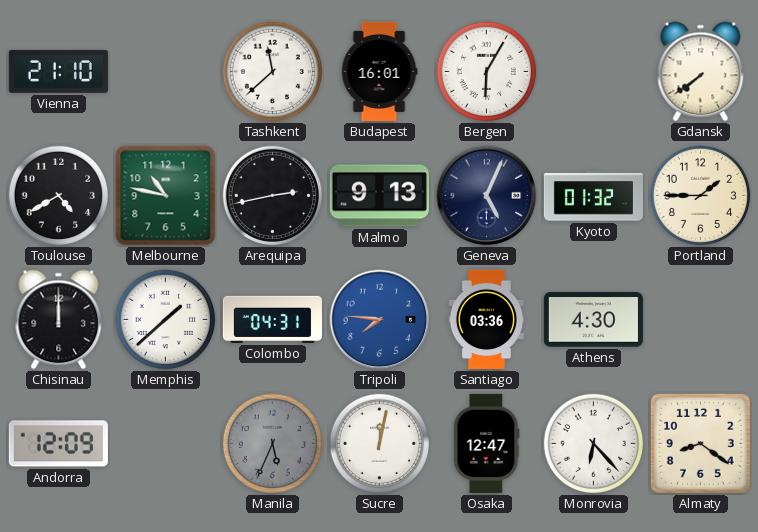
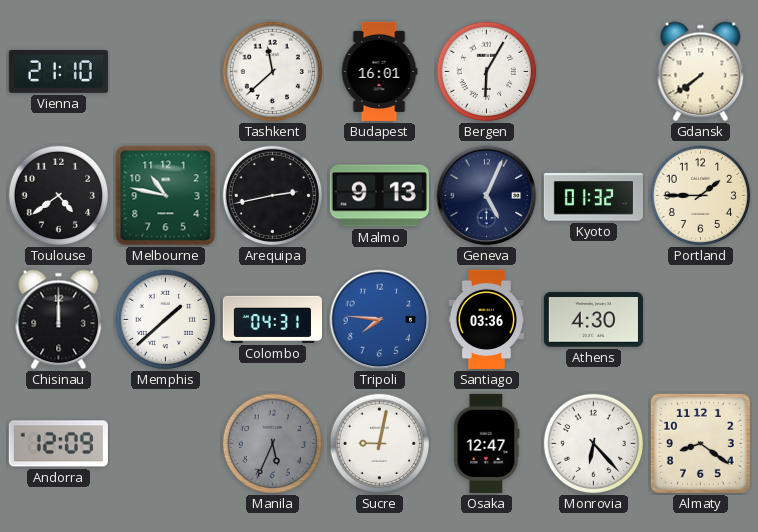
Toulouse: 4:40 -> 4:39 (59, 196)
Sucre: 12:02 -> 9:02 (380, 444)
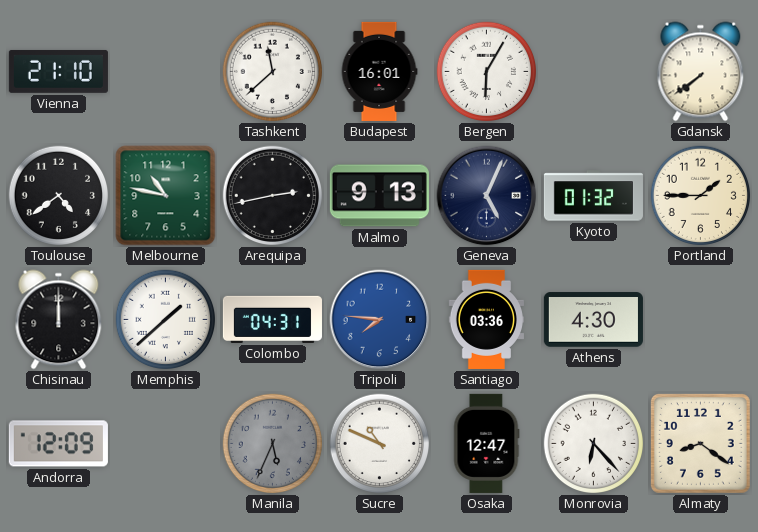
Sucre: 9:02 -> 10:49 (380, 444)
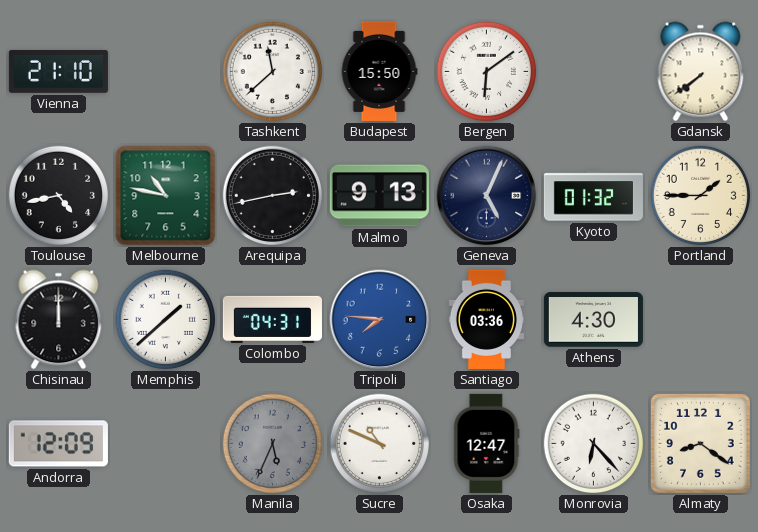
Budapest: 16:01 -> 15:50 (379, 71)
Bergen: 6:05 -> 6:09 (487, 72)
Toulouse: 4:39 -> 4:43 (59, 196)
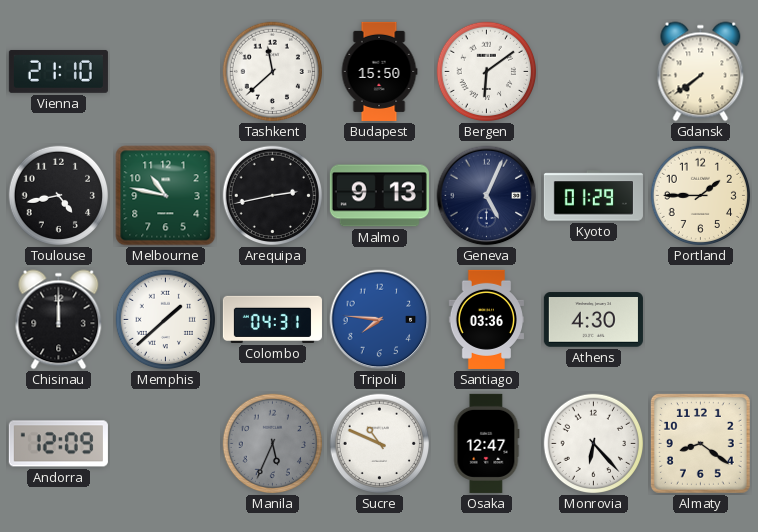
Kyoto: 01:32 -> 01:29 (593, 196)
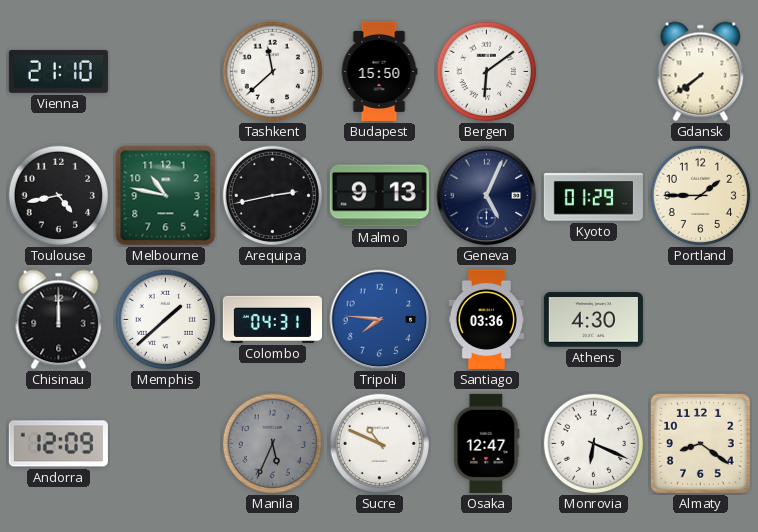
Monrovia: 6:23 -> 6:19 (594, 444)
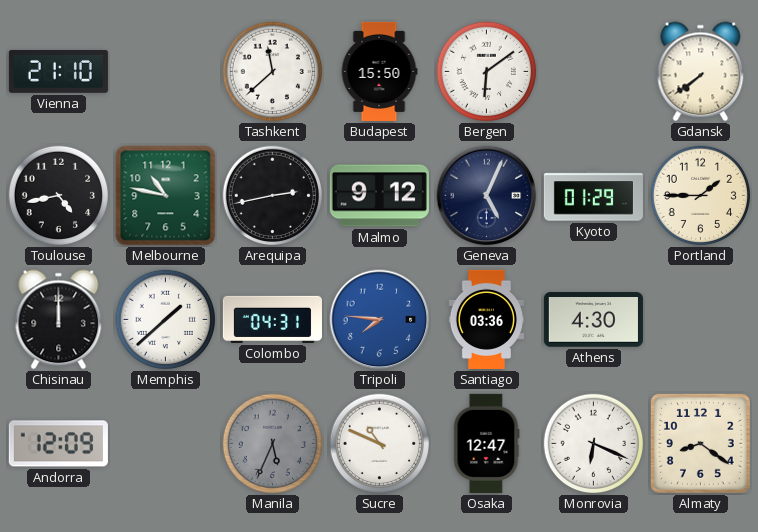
Malmo: 9:13 -> 9:12 (379, 196)
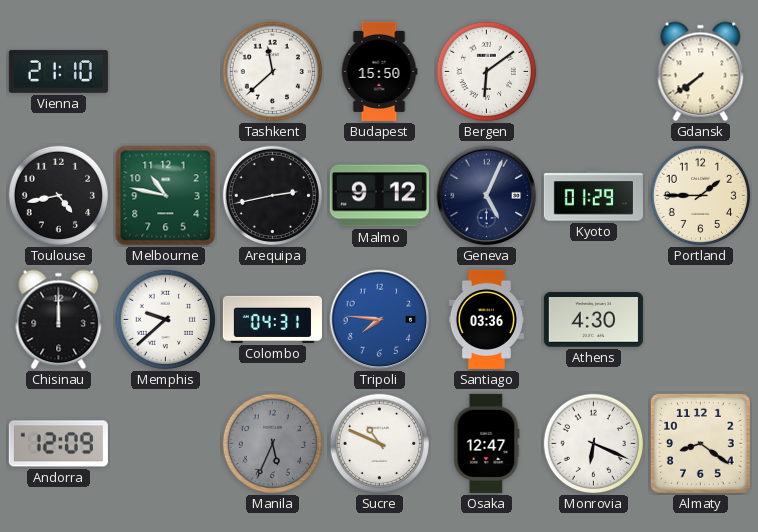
Memphis: 1:38 -> 9:38 (166, 320)
